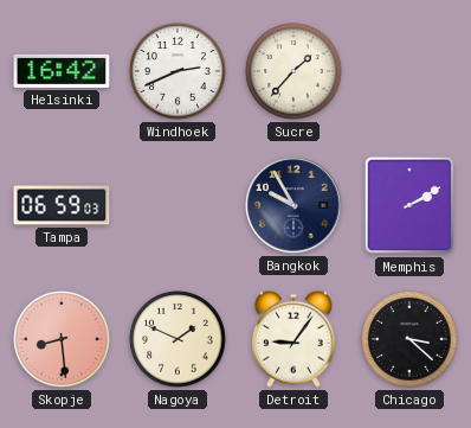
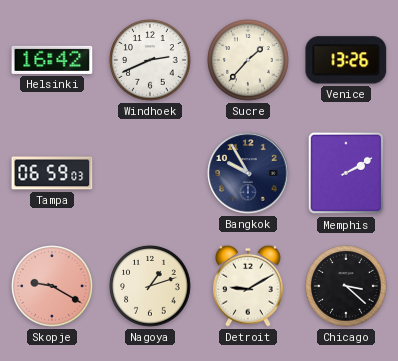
Venice: none -> 13:26 (346, 60)
Skopje: 8:29 -> 9:20 (52, 286)
Nagoya: 1:49 -> 1:12 (150, 286)
Detroit: 9:06 -> 9:10 (249, 286)
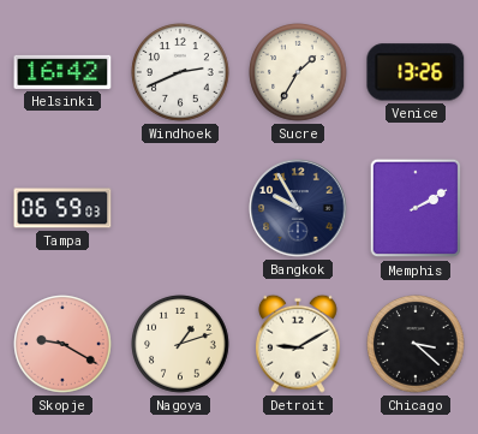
Sucre: 1:37 -> 1:35 (298, 72)
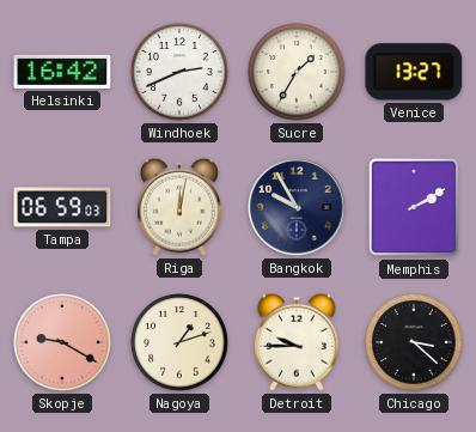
Venice: 13:26 -> 13:27 (414, 72)
Riga: none -> 12:02 (181, 207)
Detroit: 9:10 -> 9:45 (298, 342)
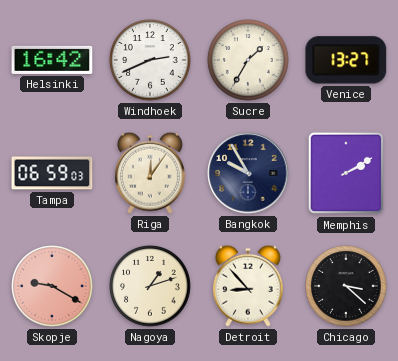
Riga: 12:02 -> 12:06 (151, 173)
Detroit: 9:45 -> 8:53 (249, 286)
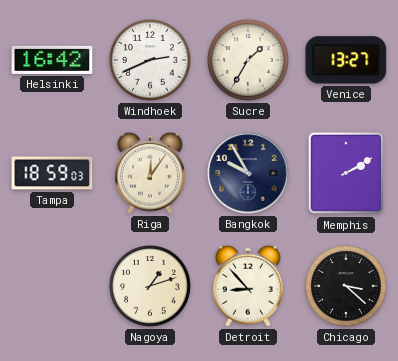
Tampa: 06:59 -> 18:59 (52, 173)
Skopje: 9:20 -> none (52, 286)
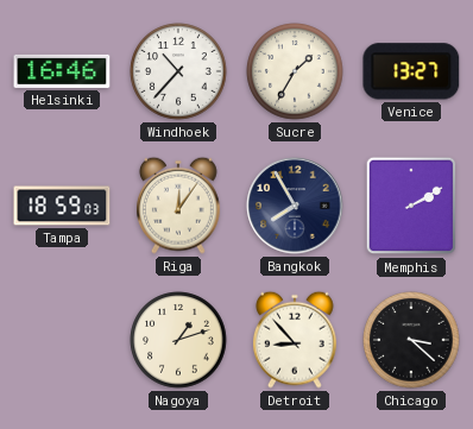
Helsinki: 16:42 -> 16:46 (62, 71)
Windhoek: 2:41 -> 10:37 (178, 71)
Bangkok: 9:55 -> 7:55 (295, 206)
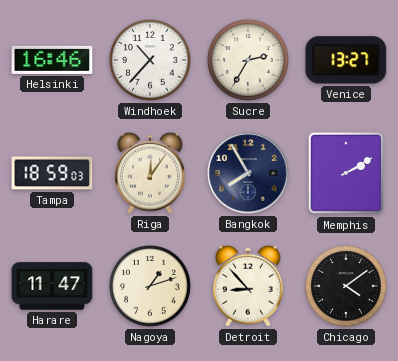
Sucre: 1:35 -> 2:35 (248, 60)
Harare: none -> 11:47 (52, 286)
Chicago: 3:22 -> 4:09 (346, 286)
